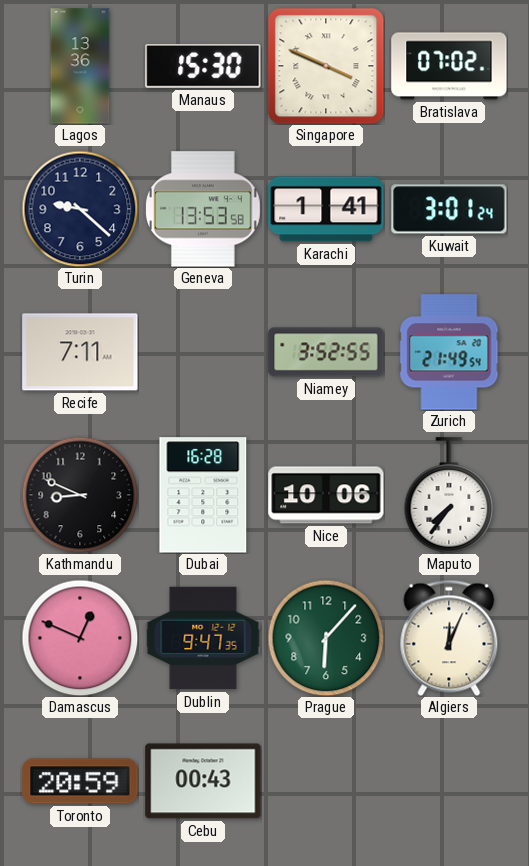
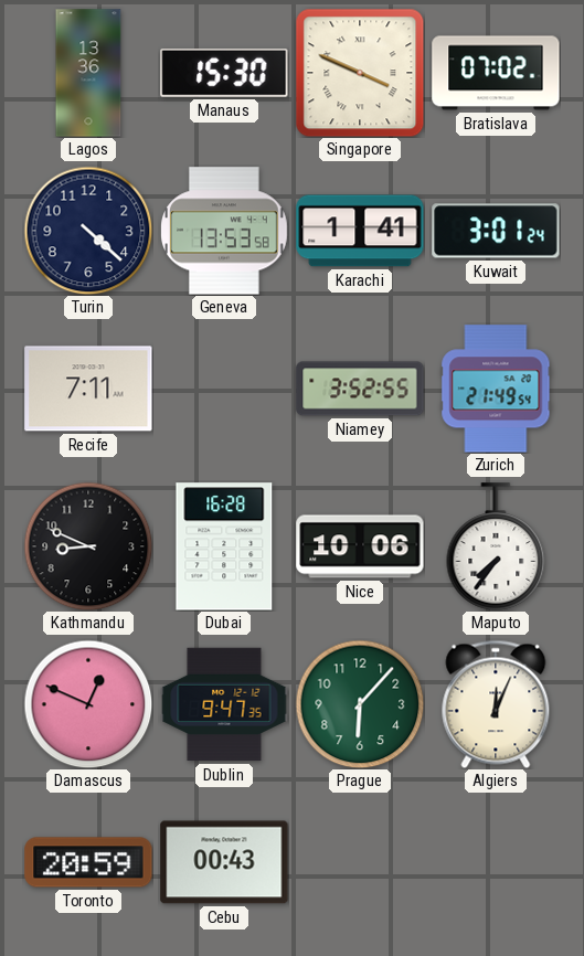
Turin: 9:22 -> 4:22 (88, 231)
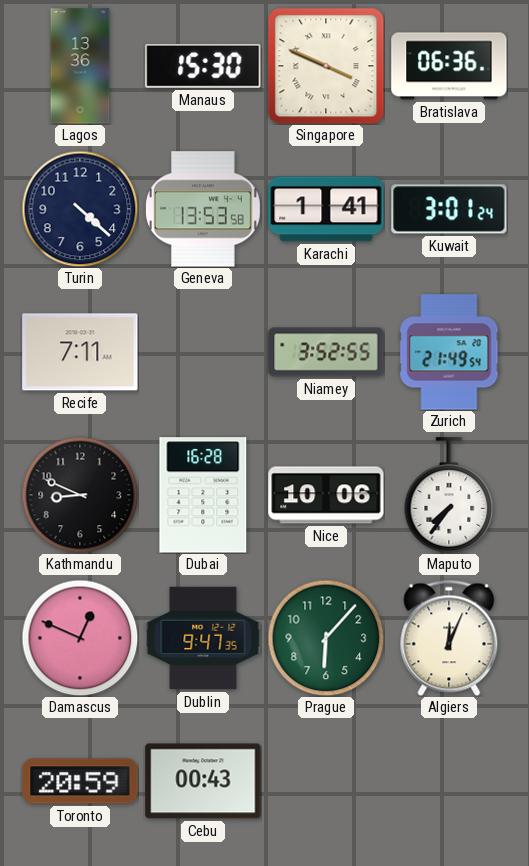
Bratislava: 07:02 -> 06:36 (449, 66)
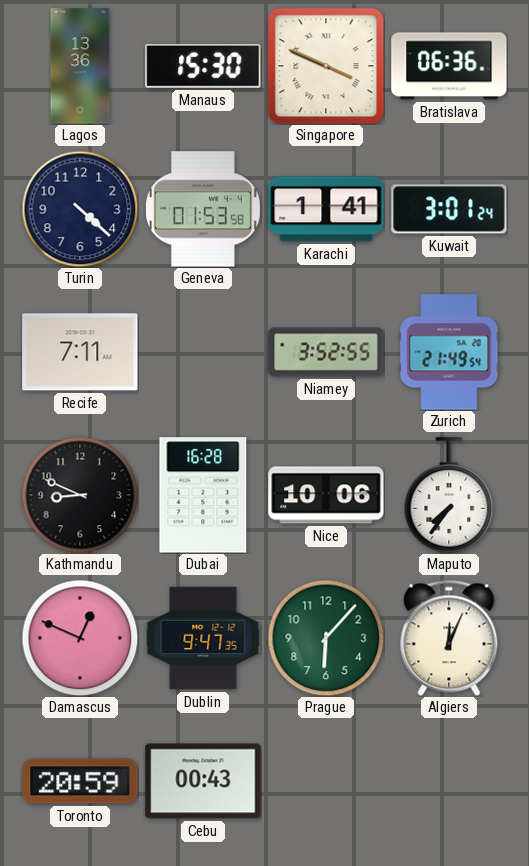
Geneva: 13:53 -> 01:53 (204, 209)
